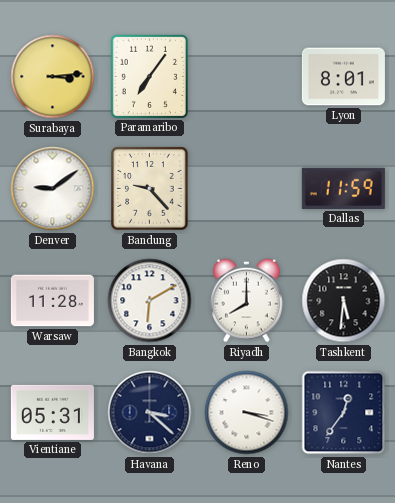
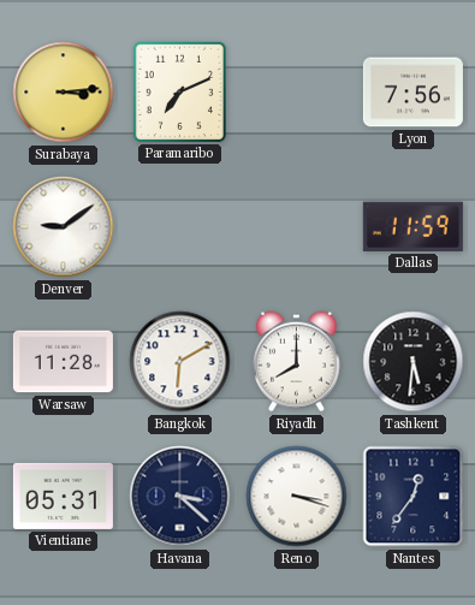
Paramaribo: 7:06 -> 7:11 (179, 91)
Lyon: 8:01 -> 7:56 (412, 93)
Bandung: 9:23 -> none (150, 189)
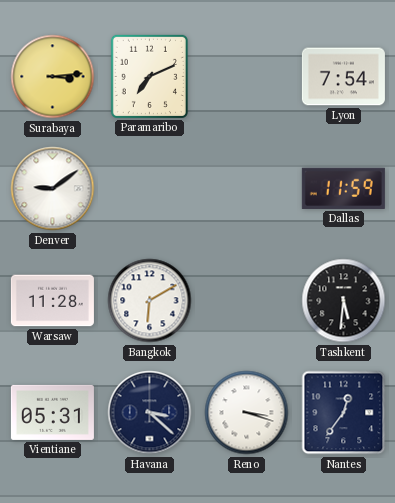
Lyon: 7:56 -> 7:54 (343, 77)
Riyadh: 8:00 -> none (297, 362)
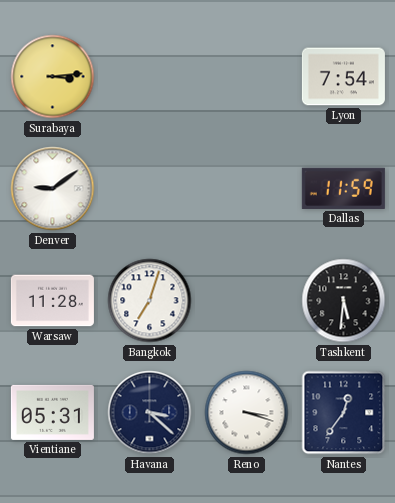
Paramaribo: 7:11 -> none (149, 76)
Bangkok: 6:10 -> 7:03 (150, 301)
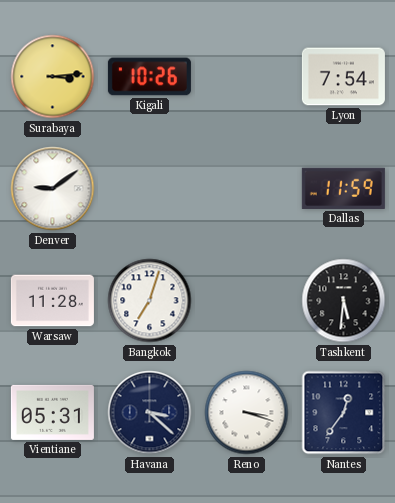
Kigali: none -> 10:26 (149, 77)
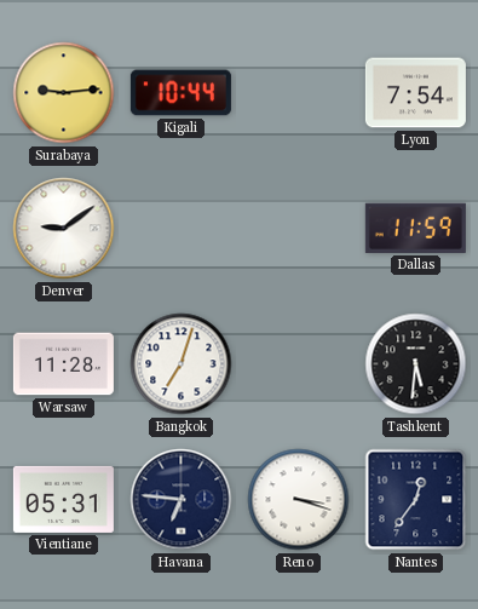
Surabaya: 3:14 -> 9:14 (64, 93)
Kigali: 10:26 -> 10:44 (180, 93)
Havana: 3:22 -> 6:46 (182, 500)
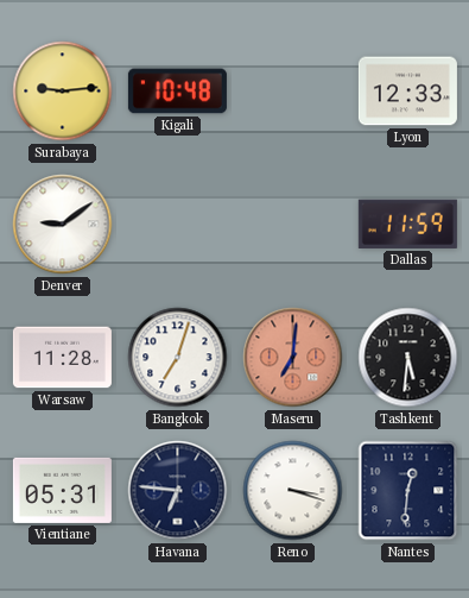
Kigali: 10:44 -> 10:48 (177, 92)
Lyon: 7:54 -> 12:33 (407, 92)
Maseru: none -> 7:01 (293, 358)
Nantes: 12:36 -> 12:31 (408, 491)
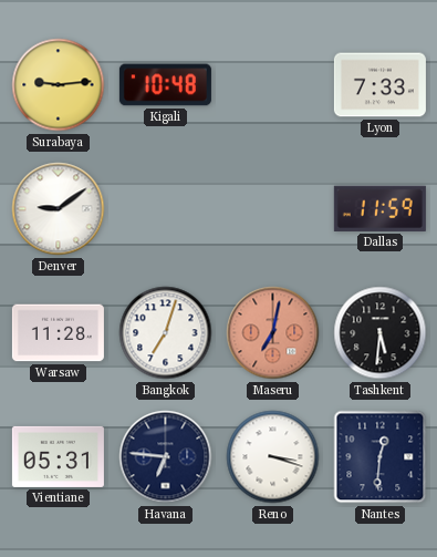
Lyon: 12:33 -> 7:33 (379, 85)
Maseru: 7:01 -> 7:02 (273, 333)
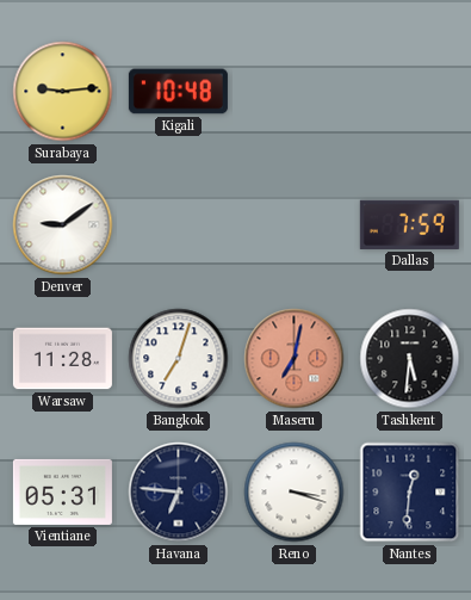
Lyon: 7:33 -> none (379, 85)
Dallas: 11:59 -> 7:59 (409, 224)
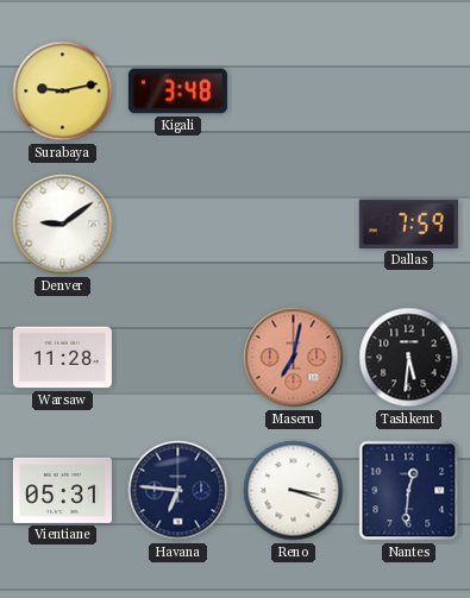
Surabaya: 9:14 -> 9:13 (63, 92)
Kigali: 10:48 -> 3:48 (177, 92)
Bangkok: 7:03 -> none (179, 359)
